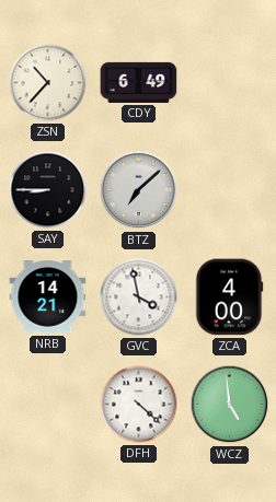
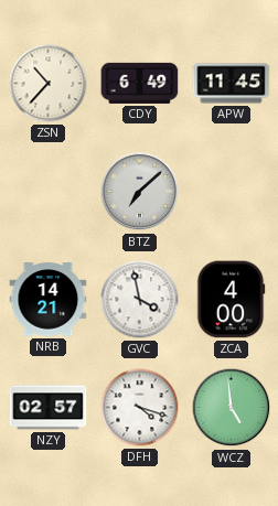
APW: none -> 11:45 (232, 84)
SAY: 8:45 -> none (48, 190)
NZY: none -> 02:57 (49, 408)
DFH: 4:22 -> 4:18 (140, 408)
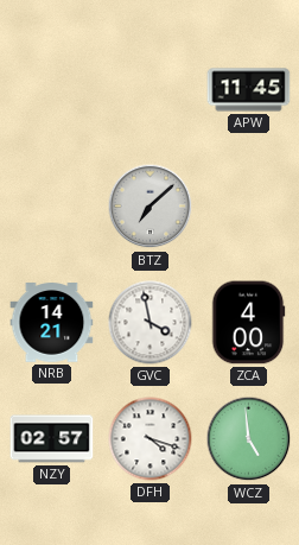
ZSN: 10:37 -> none (49, 84)
CDY: 6:49 -> none (140, 83)
